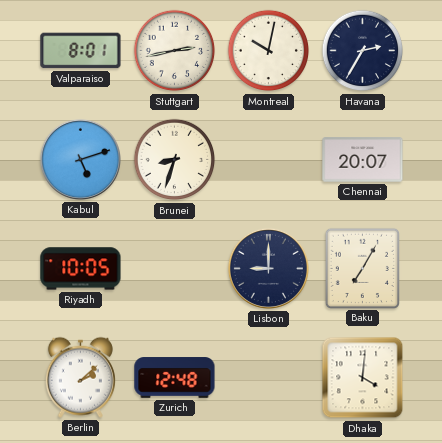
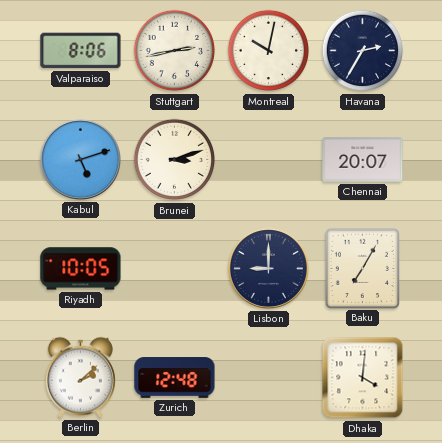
Valparaiso: 8:01 -> 8:06 (81, 51)
Brunei: 8:33 -> 3:12 (175, 160)
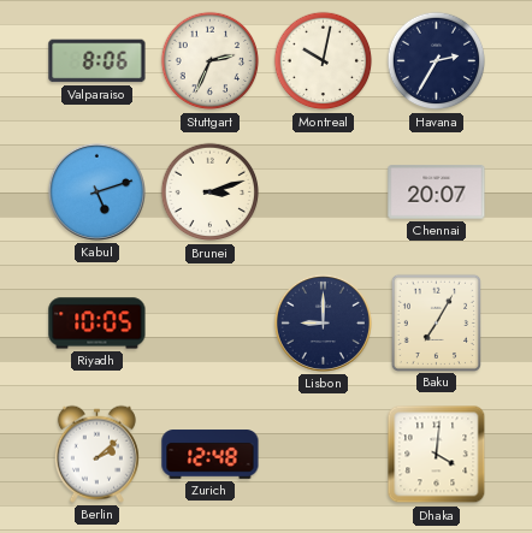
Stuttgart: 2:43 -> 2:34 (211, 61)
